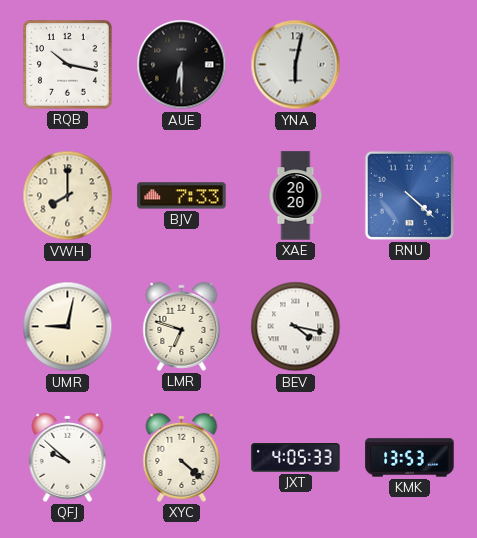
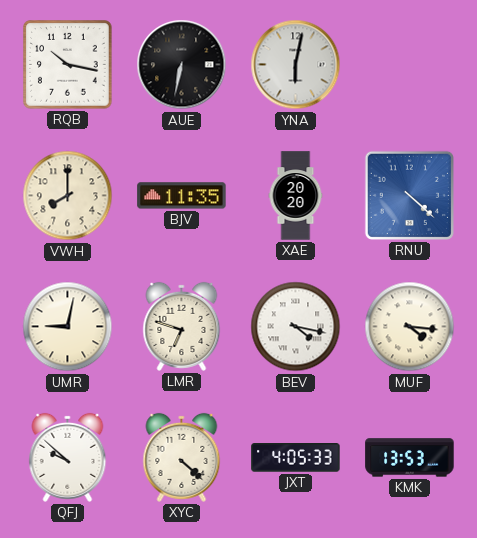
AUE: 6:30 -> 6:32 (182, 65)
BJV: 7:33 -> 11:35 (182, 196)
MUF: none -> 4:16 (410, 327)
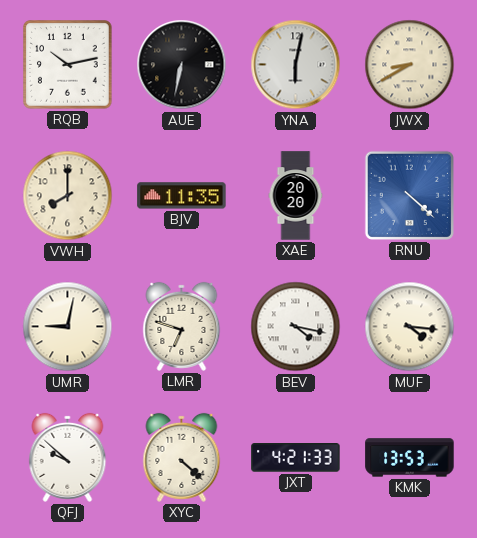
RQB: 10:17 -> 10:13 (68, 65)
JWX: none -> 8:40 (410, 65)
JXT: 4:05 -> 4:21 (296, 458)
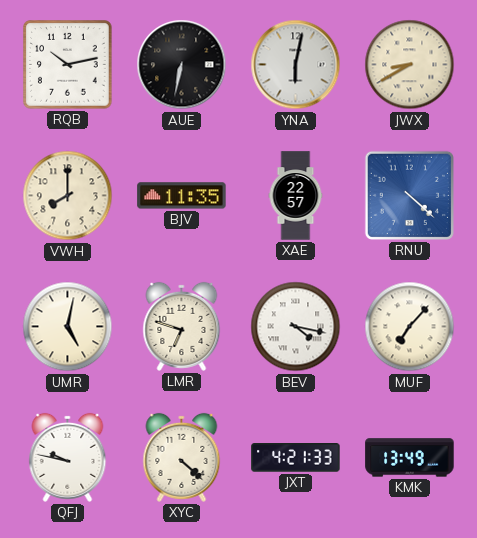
XAE: 20:20 -> 22:57 (296, 196)
UMR: 9:02 -> 5:02 (68, 327)
MUF: 4:16 -> 7:07 (410, 327)
QFJ: 9:52 -> 9:47 (68, 457)
KMK: 13:53 -> 13:49 (410, 458)
